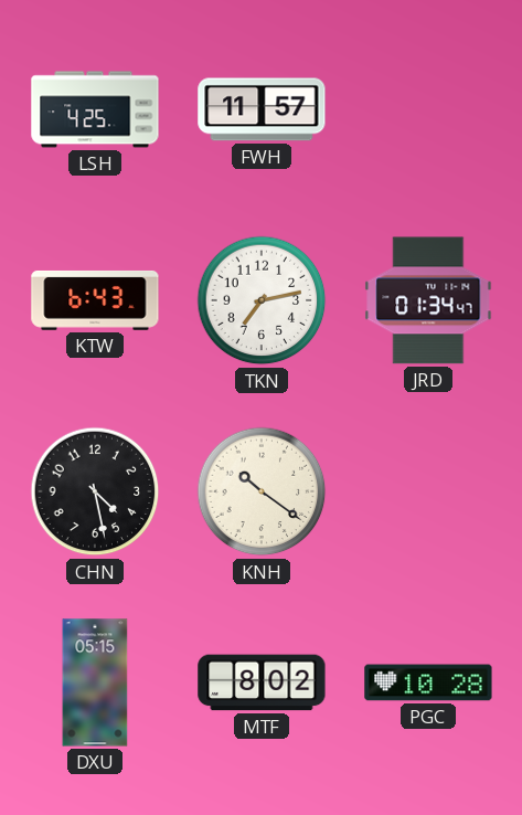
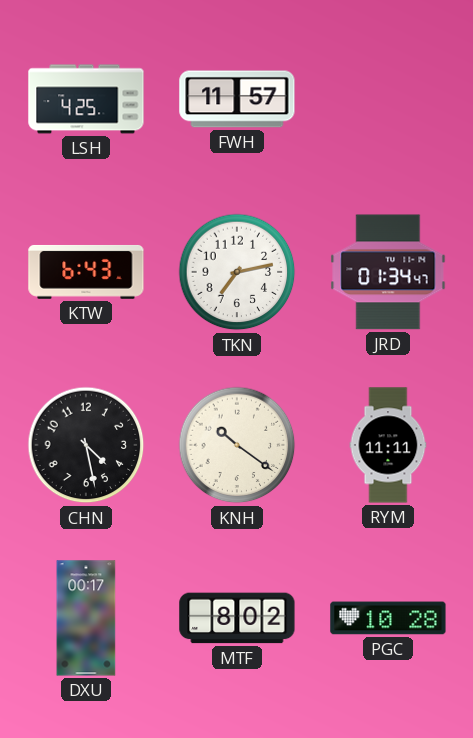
RYM: none -> 11:11 (388, 445)
DXU: 05:15 -> 00:17 (86, 618)
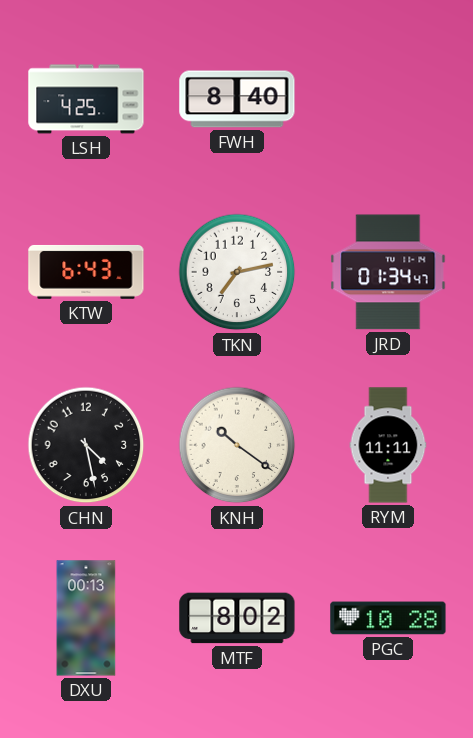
FWH: 11:57 -> 8:40 (237, 99)
DXU: 00:17 -> 00:13 (86, 618)
